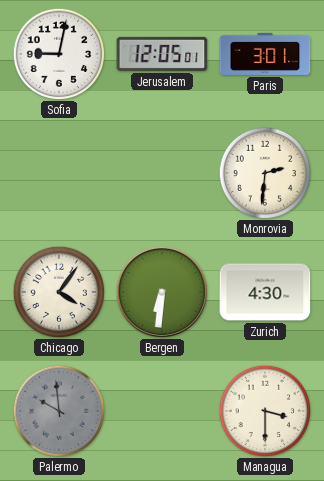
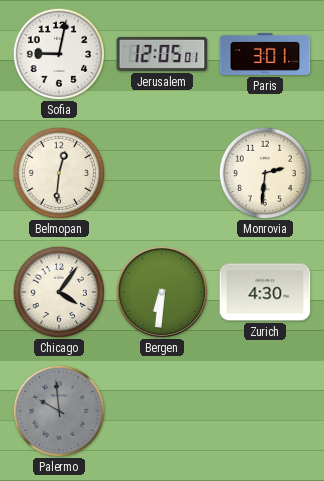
Belmopan: none -> 12:31 (58, 172)
Managua: 3:30 -> none (264, 410)
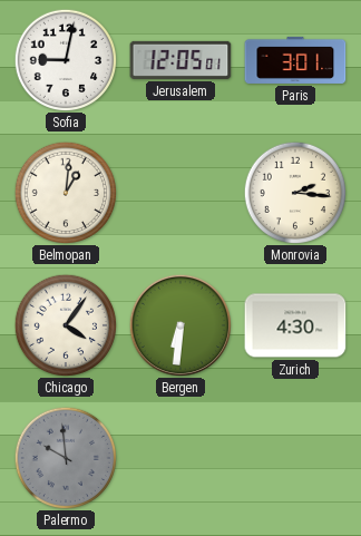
Belmopan: 12:31 -> 1:01 (65, 192)
Monrovia: 2:31 -> 2:16 (294, 192)
